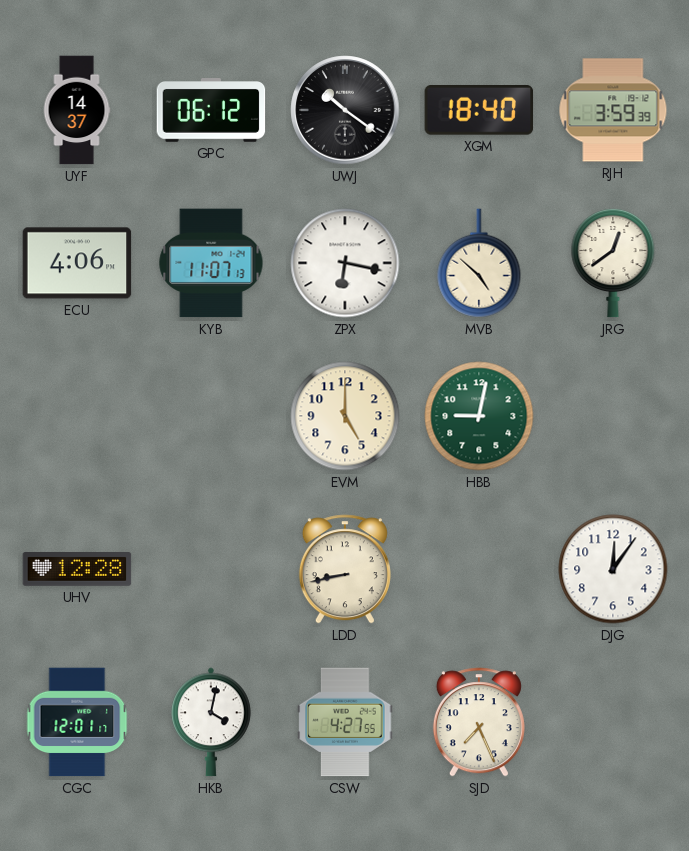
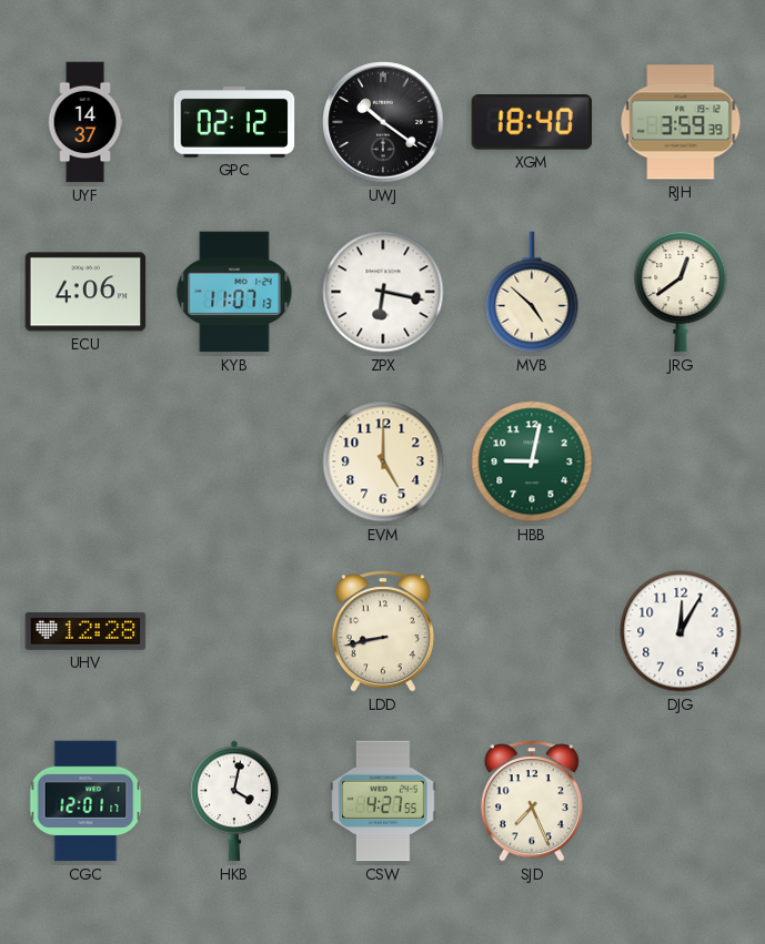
GPC: 06:12 -> 02:12 (234, 123)
DJG: 12:06 -> 12:05 (681, 631)
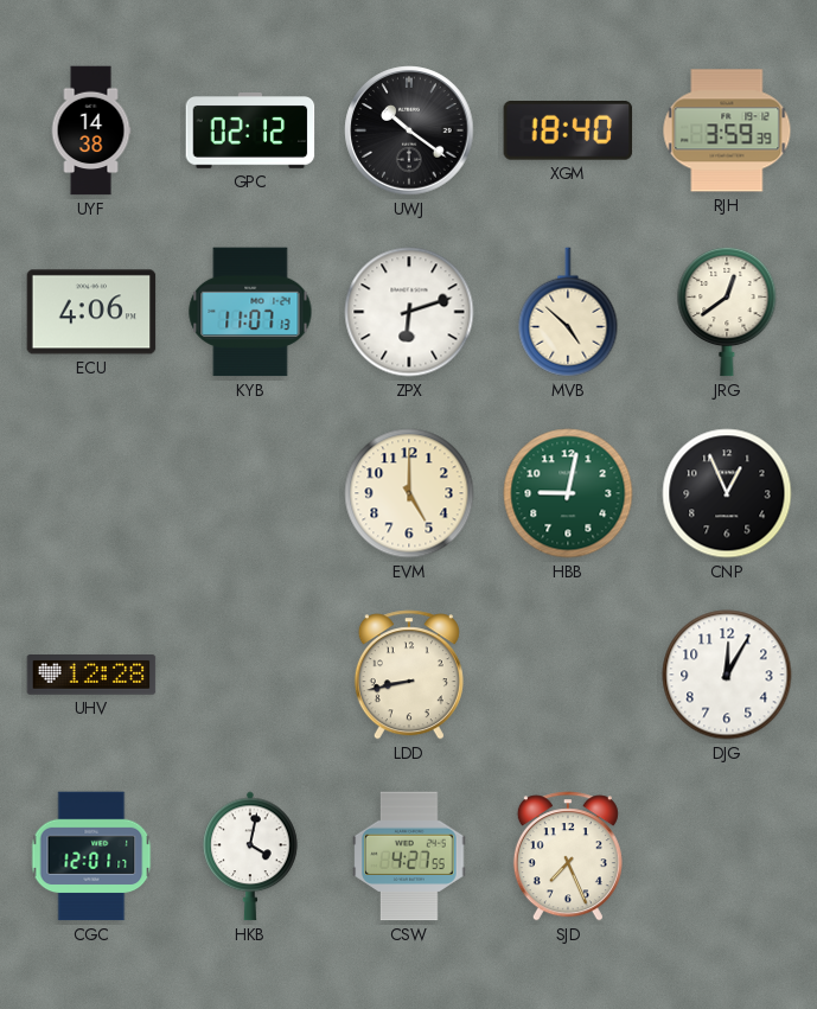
UYF: 14:37 -> 14:38 (91, 130)
ZPX: 6:17 -> 6:12 (409, 312)
CNP: none -> 12:56 (727, 493)
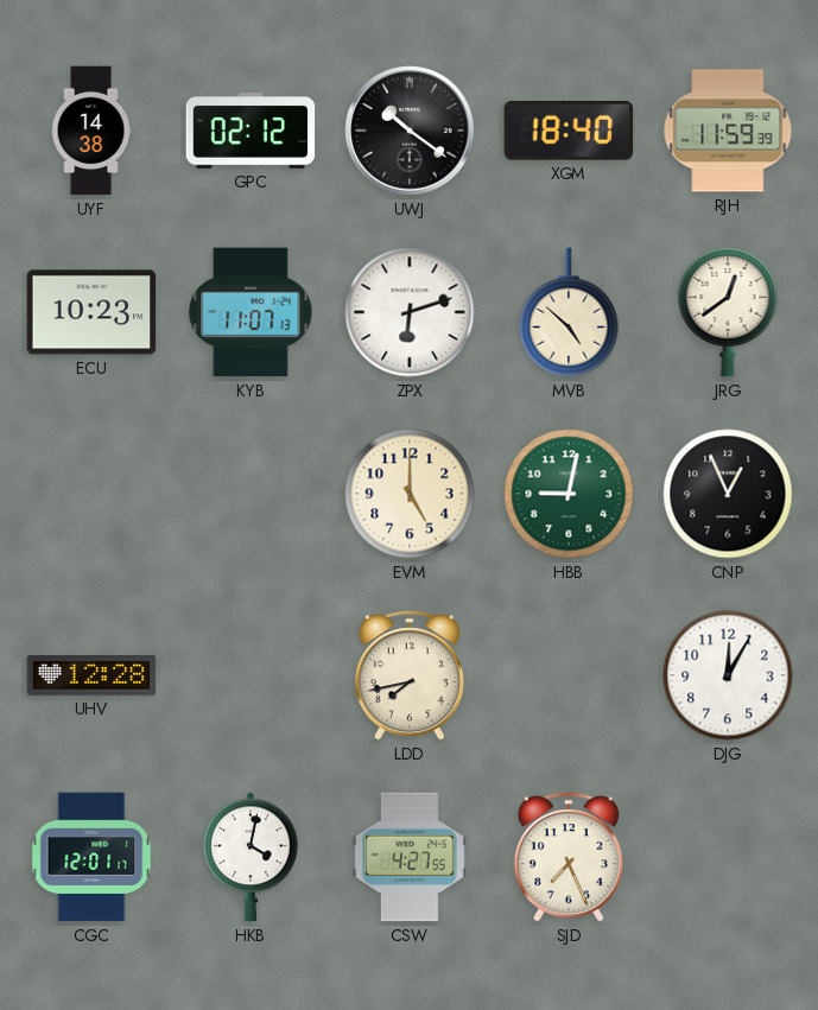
RJH: 3:59 -> 11:59 (728, 131)
ECU: 4:06 -> 10:23 (91, 312)
LDD: 8:43 -> 7:43 (410, 675)
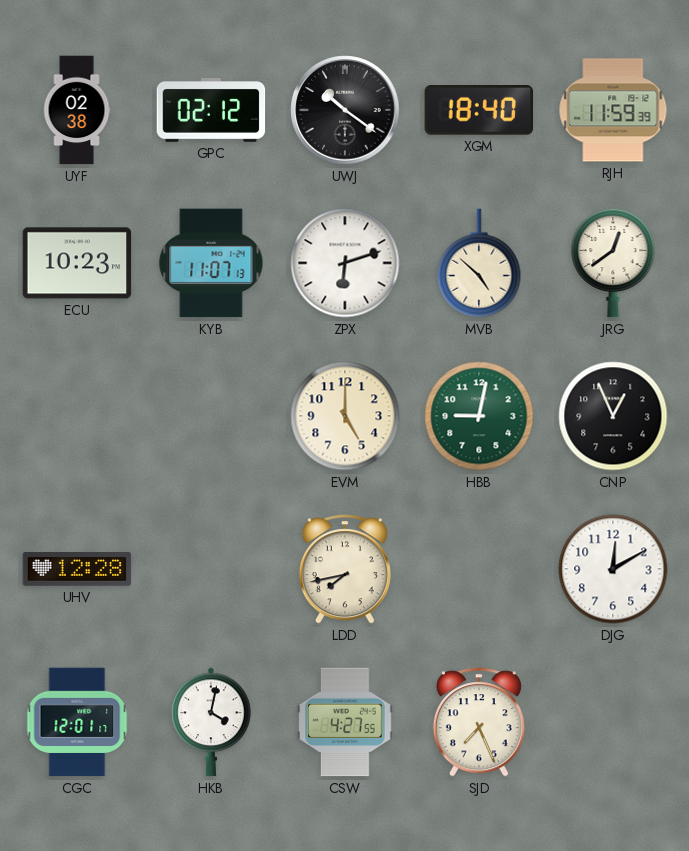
UYF: 14:38 -> 02:38 (77, 110)
DJG: 12:05 -> 12:10 (613, 569)
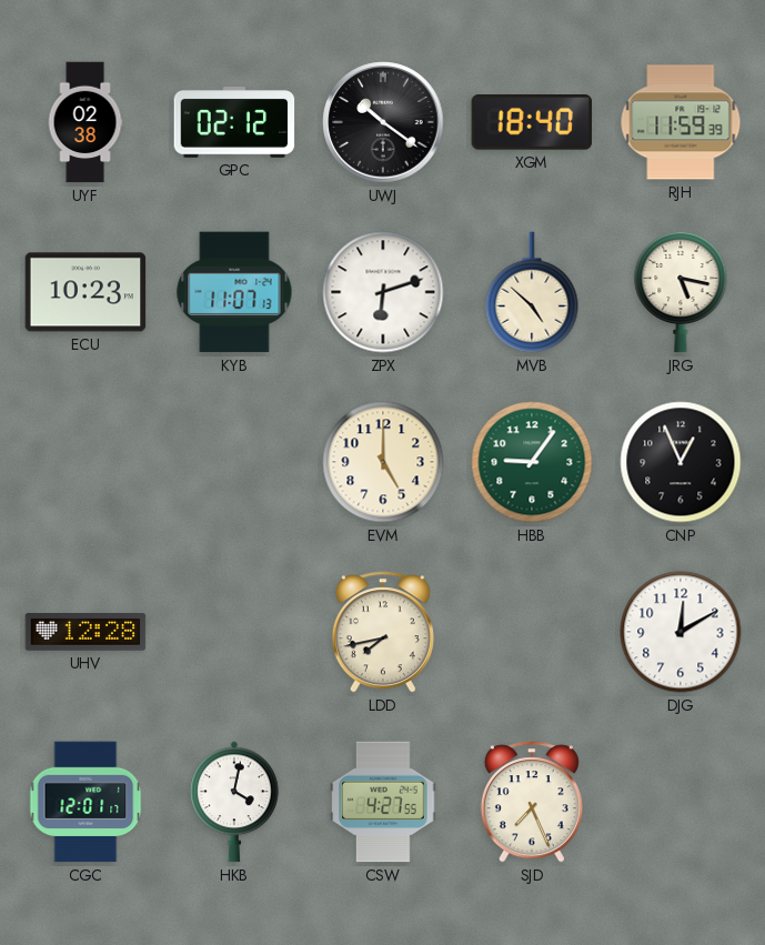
JRG: 12:39 -> 5:17 (681, 292)
HBB: 9:02 -> 9:06 (532, 462)
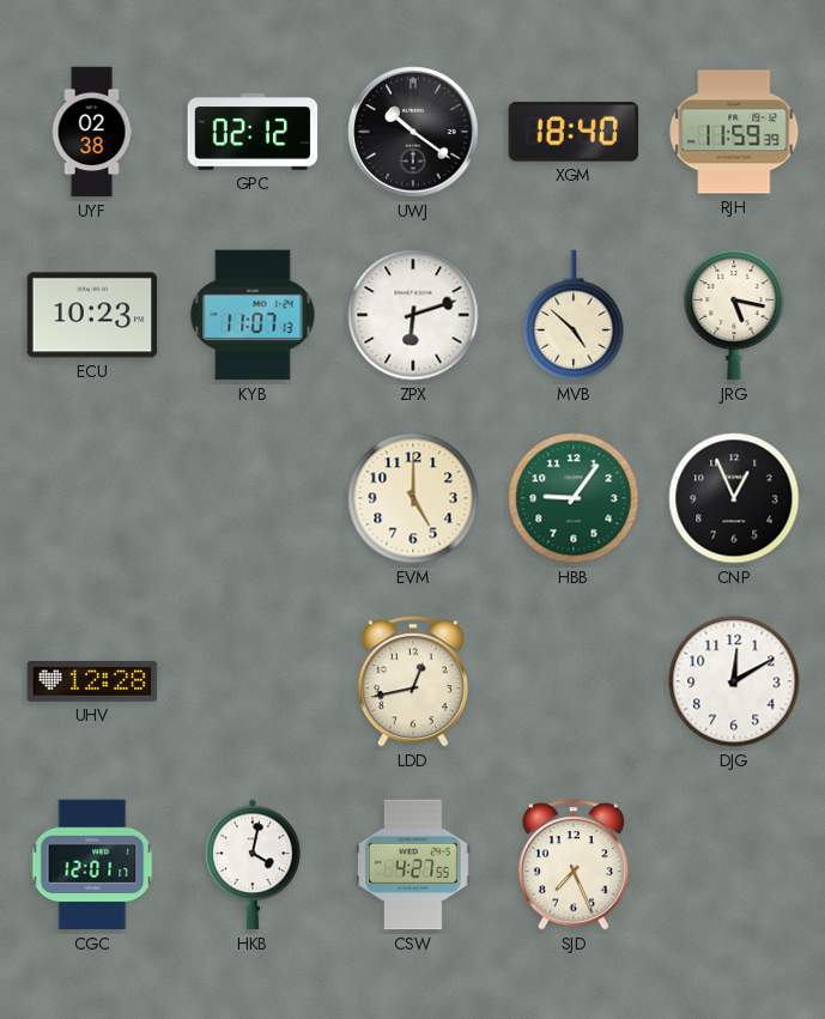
LDD: 7:43 -> 12:43 (413, 681)
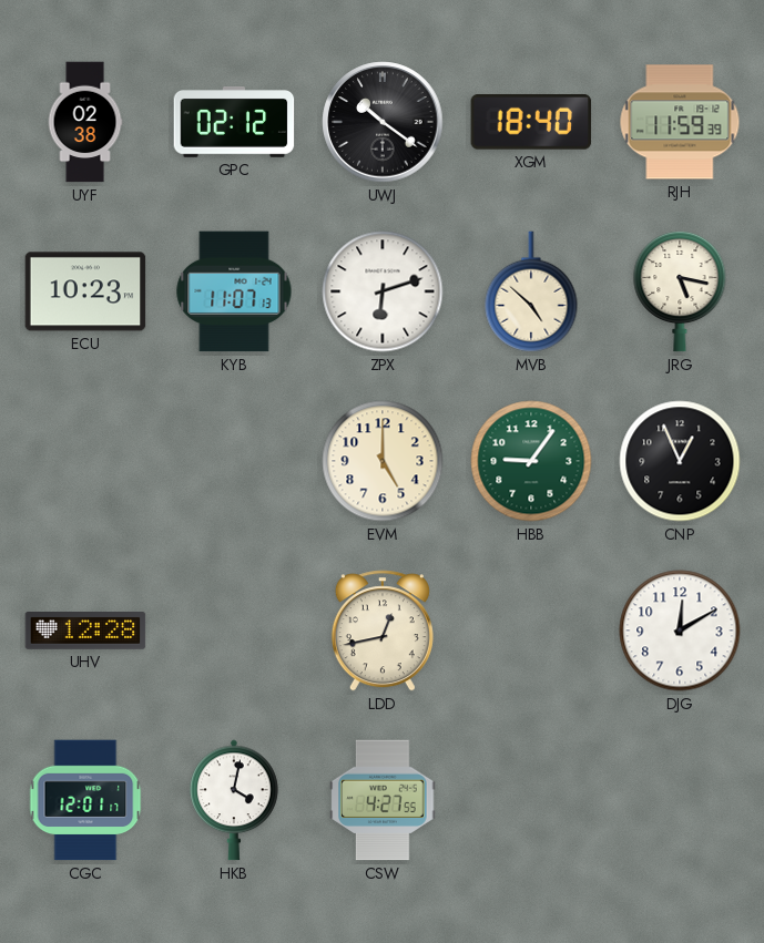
SJD: 7:26 -> none (574, 865)
